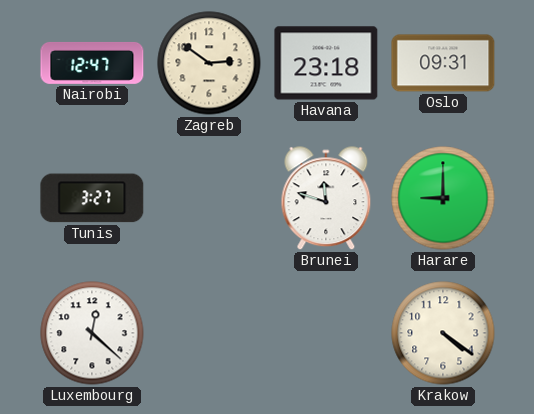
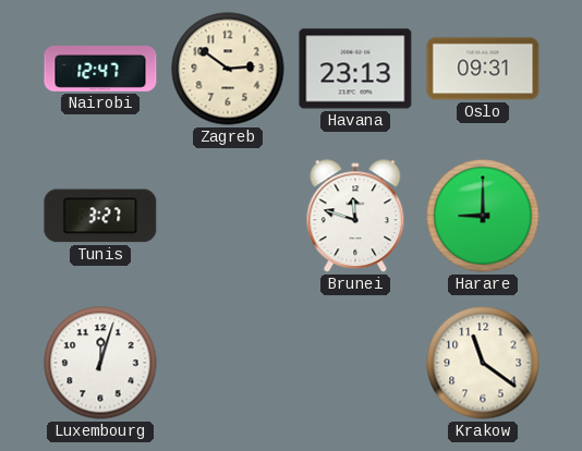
Havana: 23:18 -> 23:13 (355, 69)
Luxembourg: 12:22 -> 12:03 (100, 363)
Krakow: 4:21 -> 11:21 (483, 363)
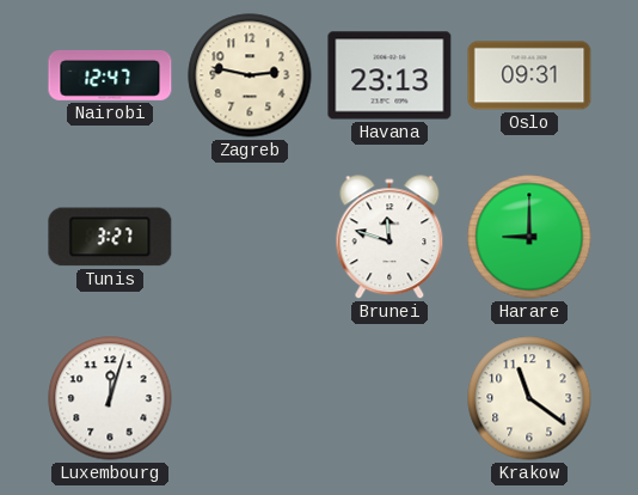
Zagreb: 2:51 -> 2:47 (250, 75)
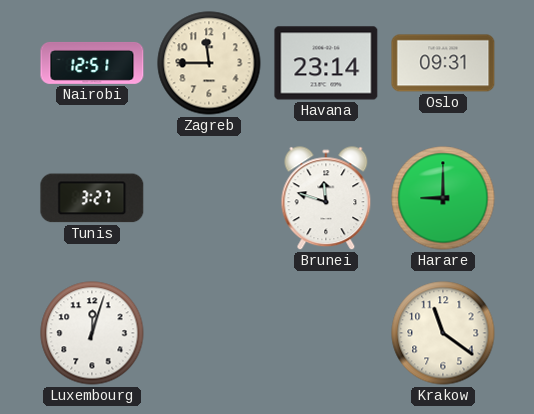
Nairobi: 12:47 -> 12:51 (92, 63)
Zagreb: 2:47 -> 11:45 (209, 63)
Havana: 23:13 -> 23:14 (326, 63)
